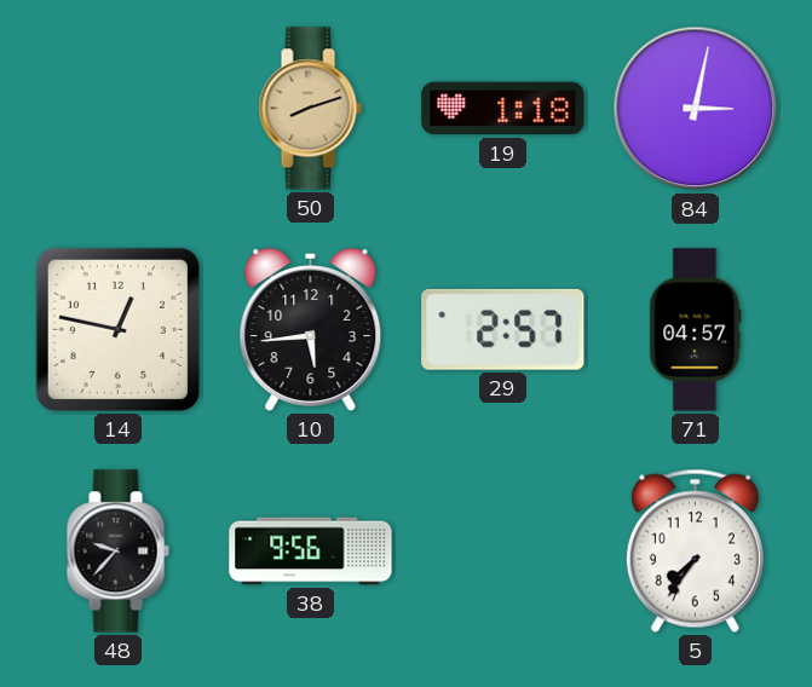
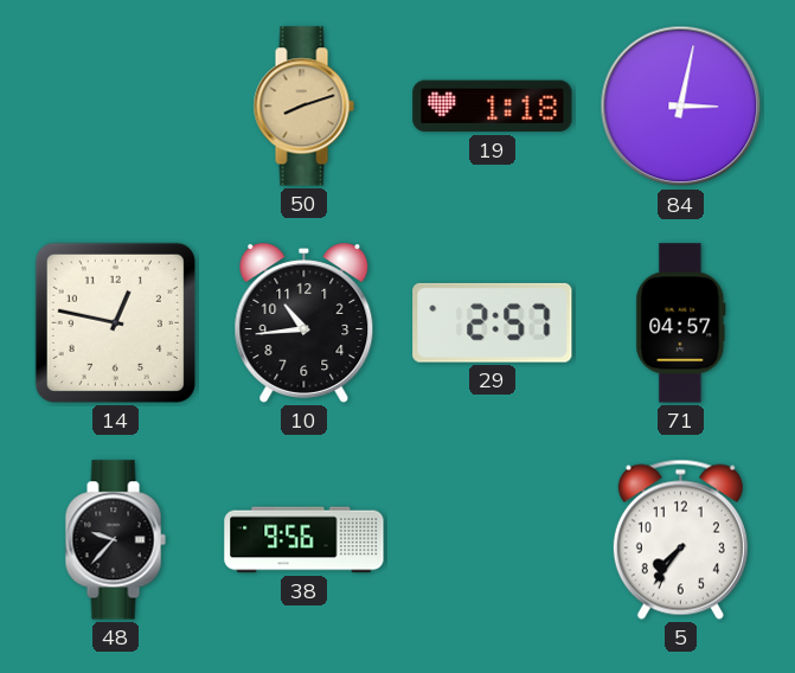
10: 5:44 -> 10:44 (304, 323)
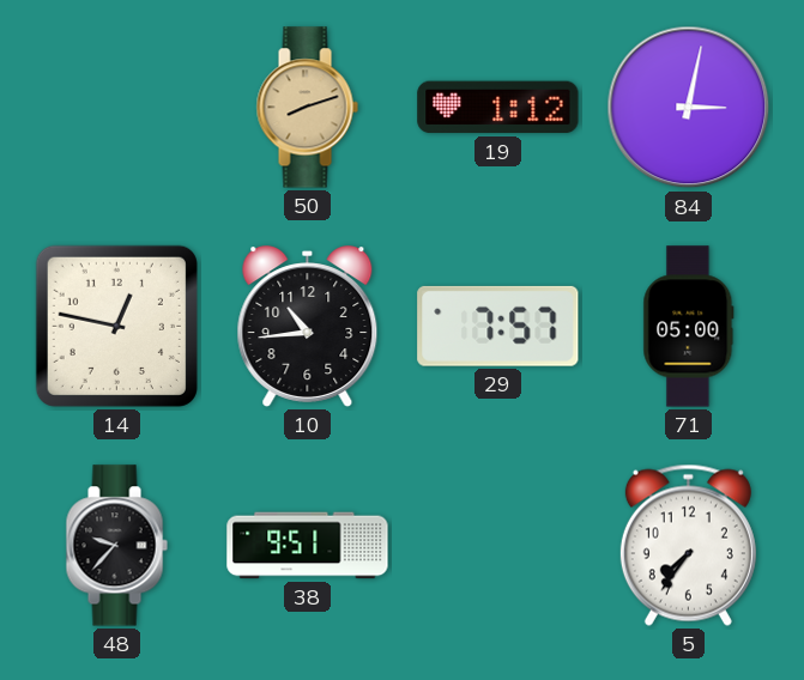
19: 1:18 -> 1:12 (498, 108)
29: 2:57 -> 7:57 (498, 326)
71: 04:57 -> 05:00 (689, 327)
38: 9:56 -> 9:51 (308, 546)
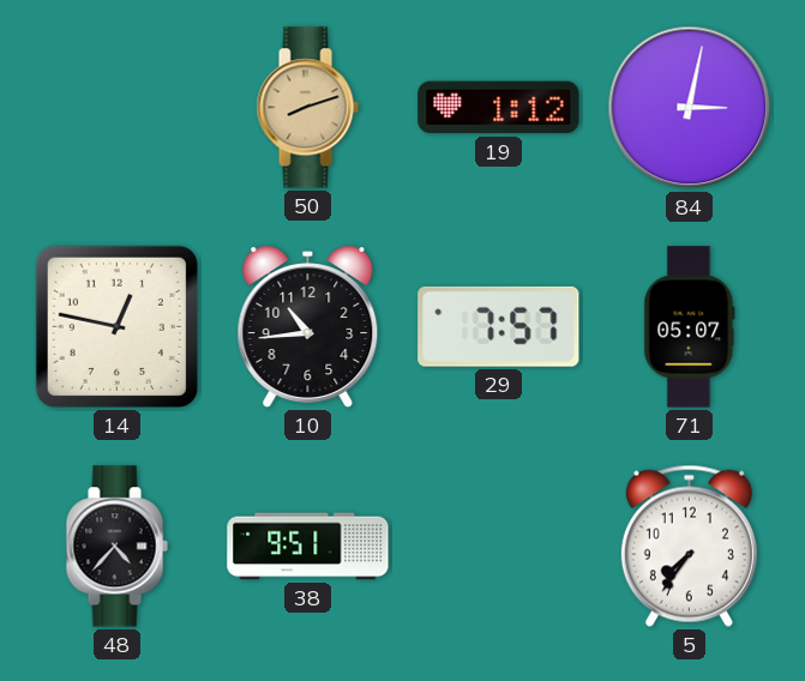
71: 05:00 -> 05:07 (690, 327)
48: 9:37 -> 4:37 (116, 547)
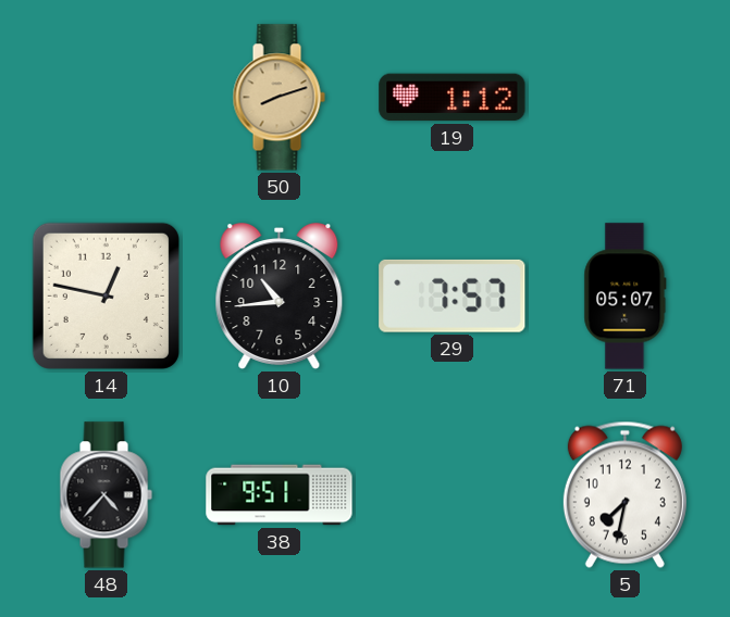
84: 3:02 -> none (690, 108)
5: 7:36 -> 7:32 (624, 494)
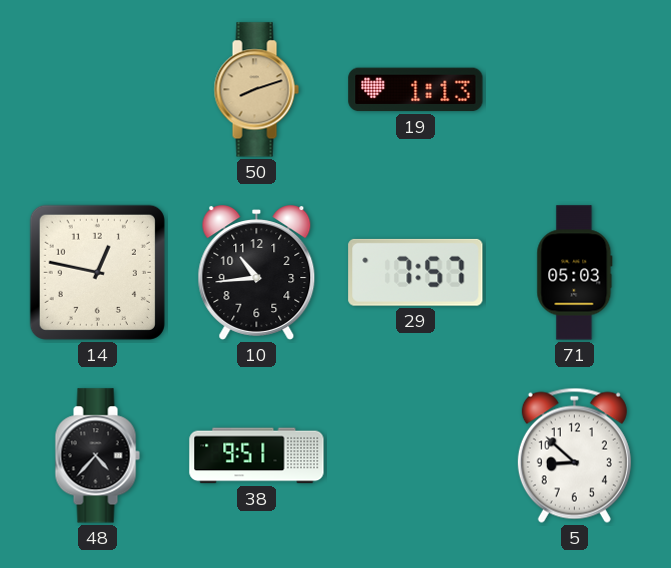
19: 1:12 -> 1:13 (416, 90)
71: 05:07 -> 05:03 (575, 273)
5: 7:32 -> 8:52 (574, 455)
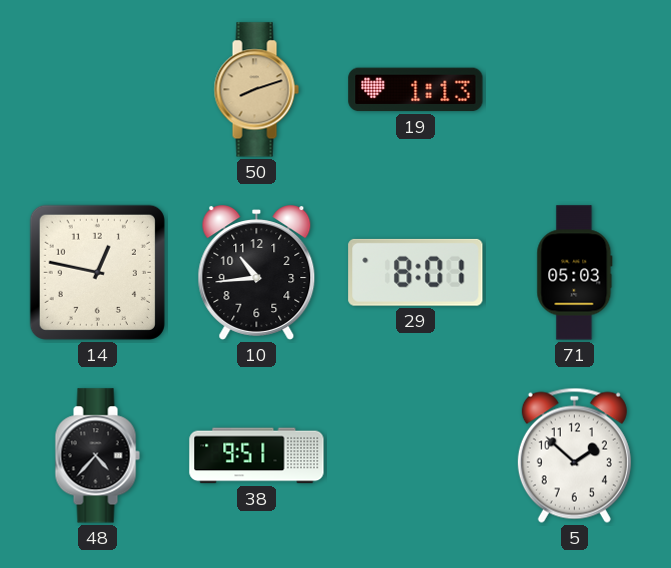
29: 7:57 -> 8:01 (416, 272)
5: 8:52 -> 1:52 (574, 455)
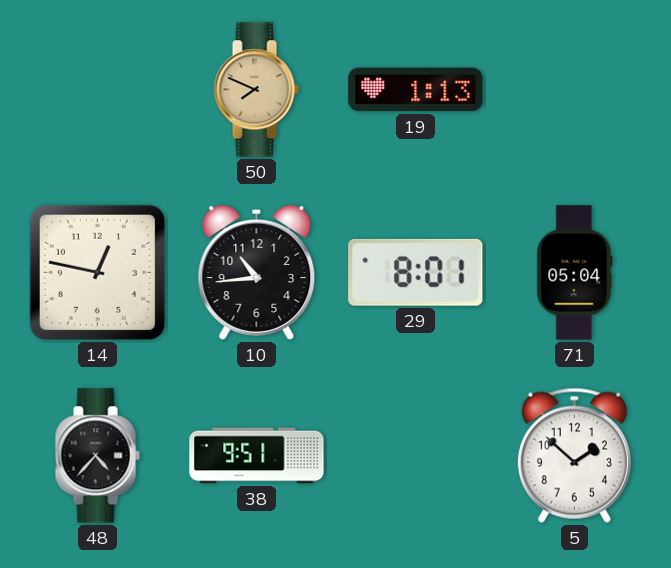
50: 8:12 -> 7:49 (256, 90)
71: 05:03 -> 05:04 (575, 273)
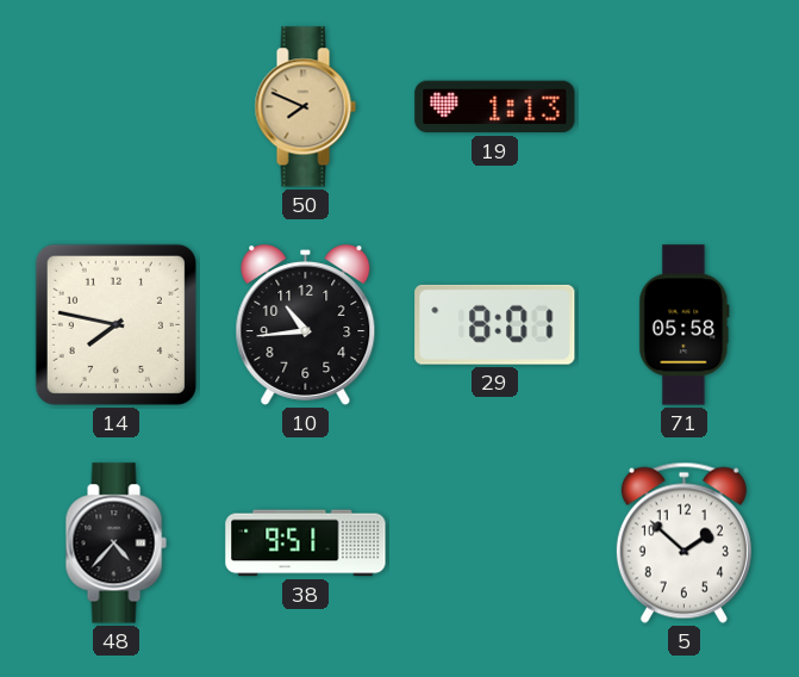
14: 12:47 -> 7:47 (116, 324)
71: 05:04 -> 05:58 (685, 325)
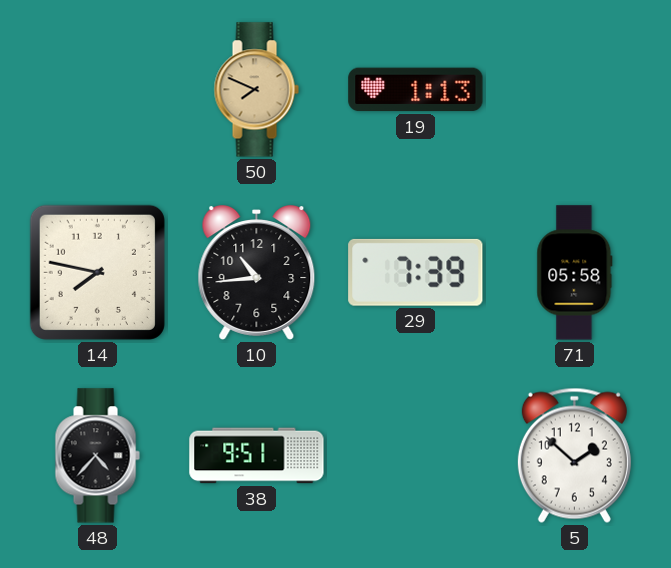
29: 8:01 -> 7:39 (416, 272)
